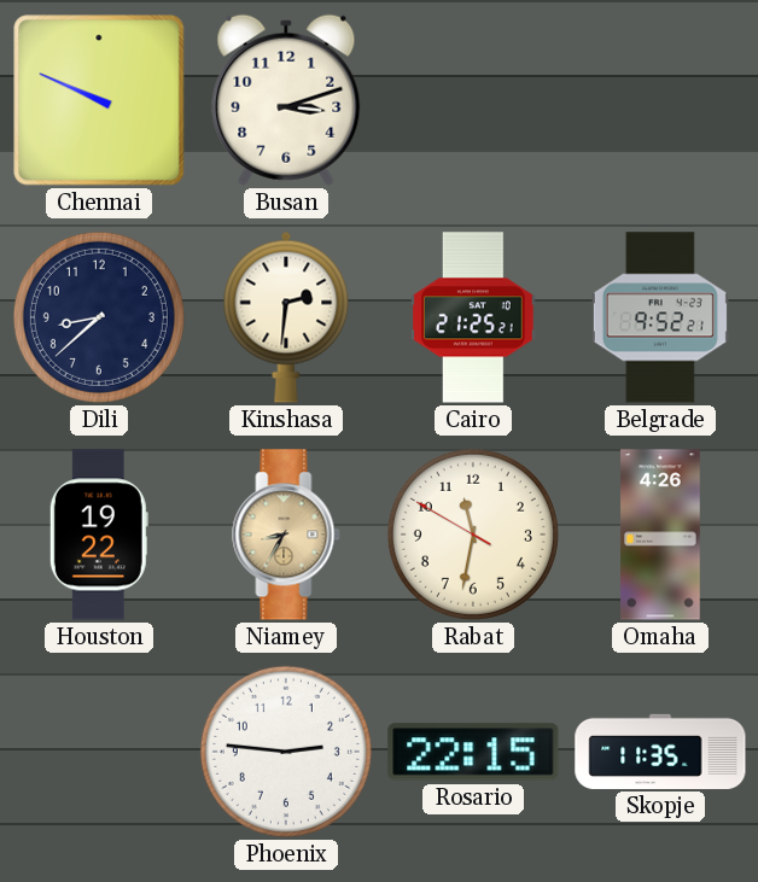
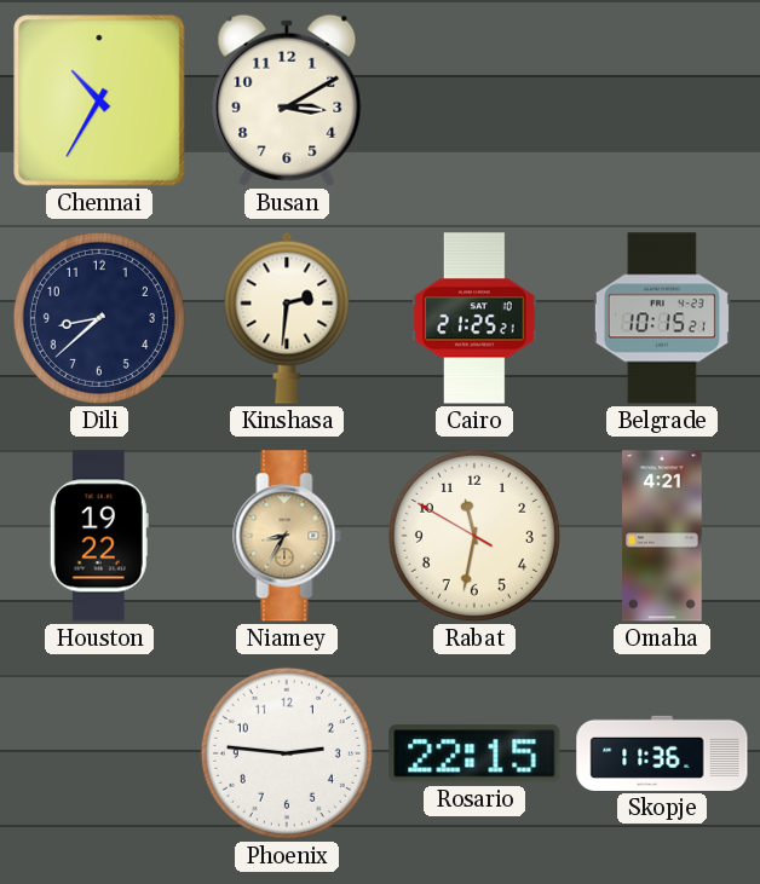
Chennai: 9:49 -> 10:35 (99, 100)
Busan: 3:12 -> 3:10 (287, 100)
Belgrade: 9:52 -> 10:15 (662, 318)
Omaha: 4:26 -> 4:21 (662, 536)
Skopje: 11:35 -> 11:36 (662, 753)
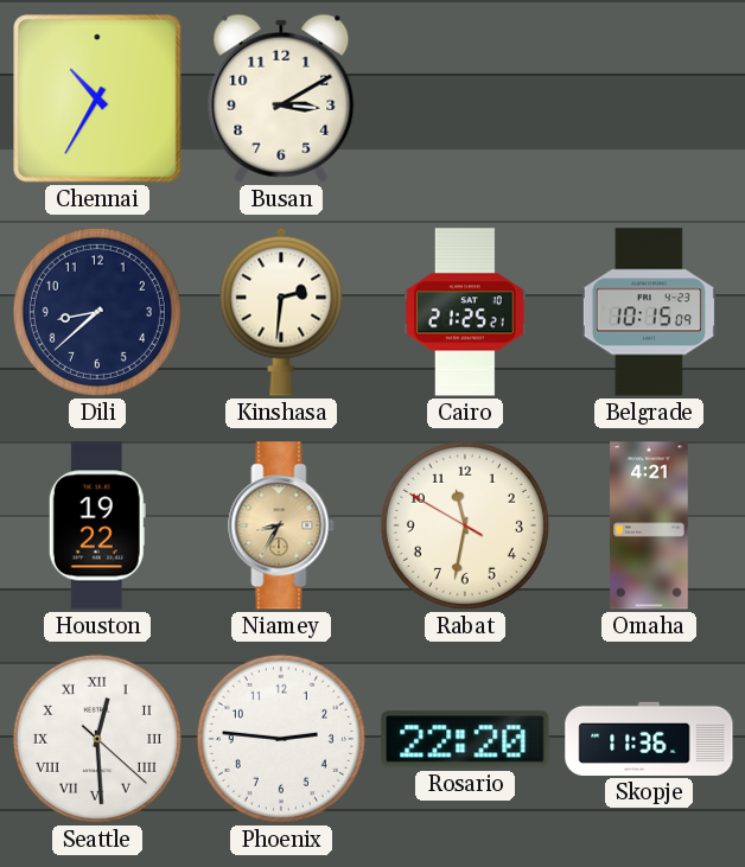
Belgrade: 10:15:21 -> 10:15:09 (649, 312)
Seattle: none -> 12:29 (97, 739)
Rosario: 22:15 -> 22:20 (465, 739)
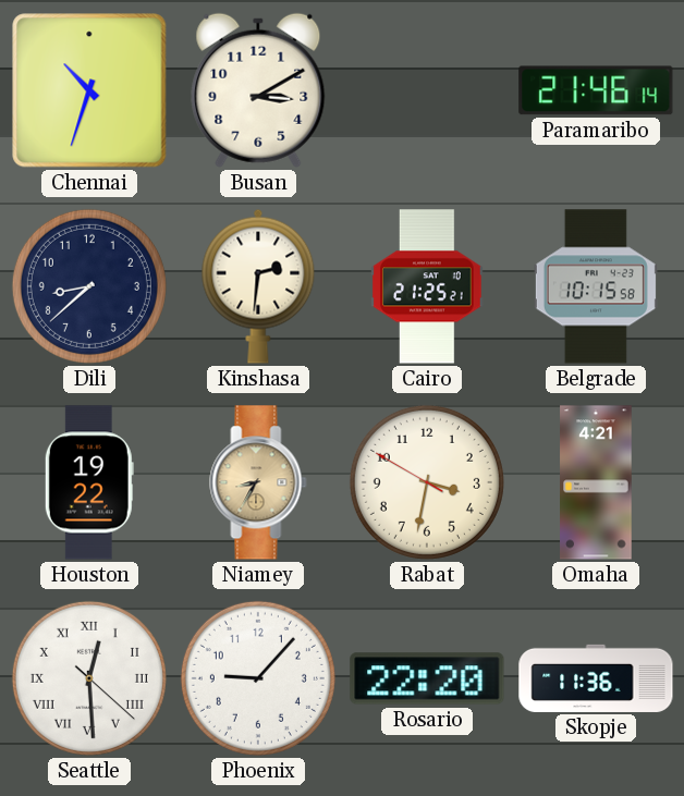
Chennai: 10:35 -> 10:33 (89, 90)
Paramaribo: none -> 21:46 (596, 90)
Belgrade: 10:15:09 -> 10:15:58 (596, 286)
Rabat: 11:31 -> 3:31 (427, 482)
Phoenix: 2:46 -> 9:07 (258, 678)
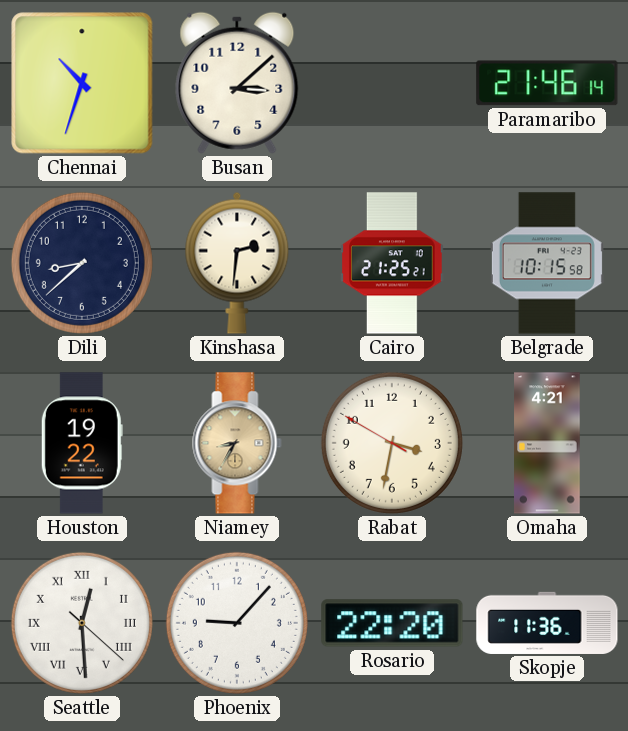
Busan: 3:10 -> 3:08 (237, 83)
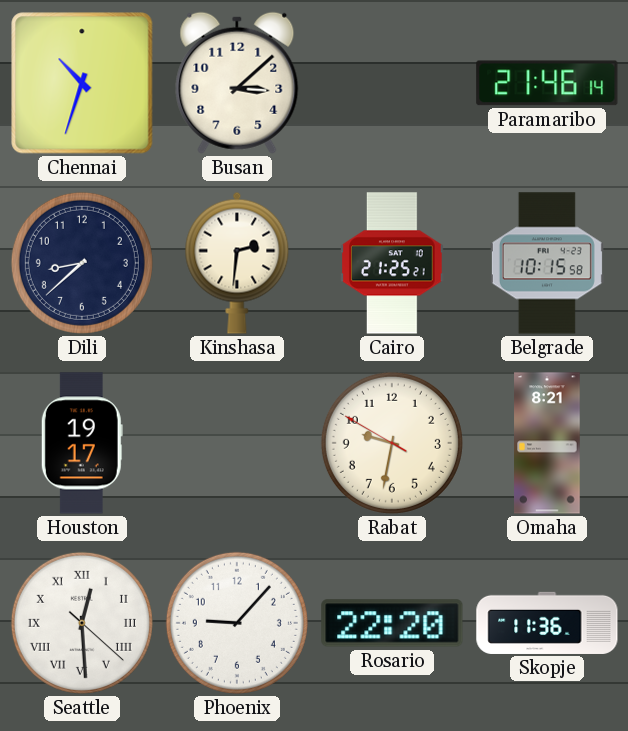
Houston: 19:22 -> 19:17 (82, 443)
Niamey: 8:35 -> none (237, 443)
Rabat: 3:31 -> 9:31 (392, 443)
Omaha: 4:21 -> 8:21 (547, 443)
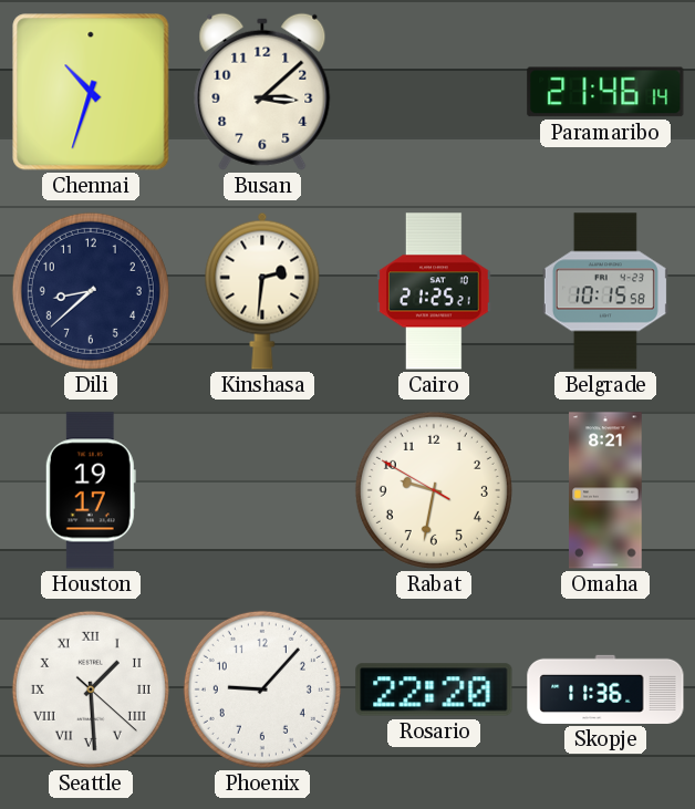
Seattle: 12:29 -> 1:29 (91, 689)
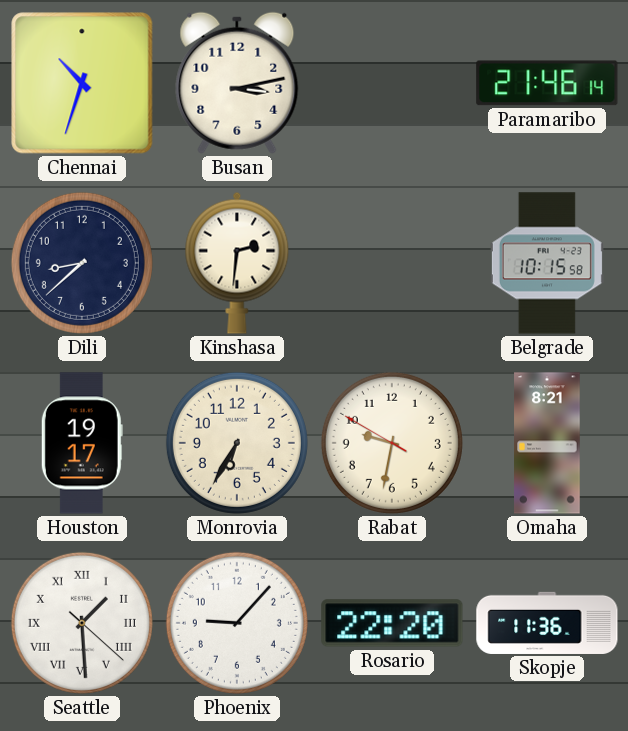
Busan: 3:08 -> 3:13 (237, 83)
Cairo: 21:25 -> none (434, 291)
Monrovia: none -> 6:35 (237, 443)
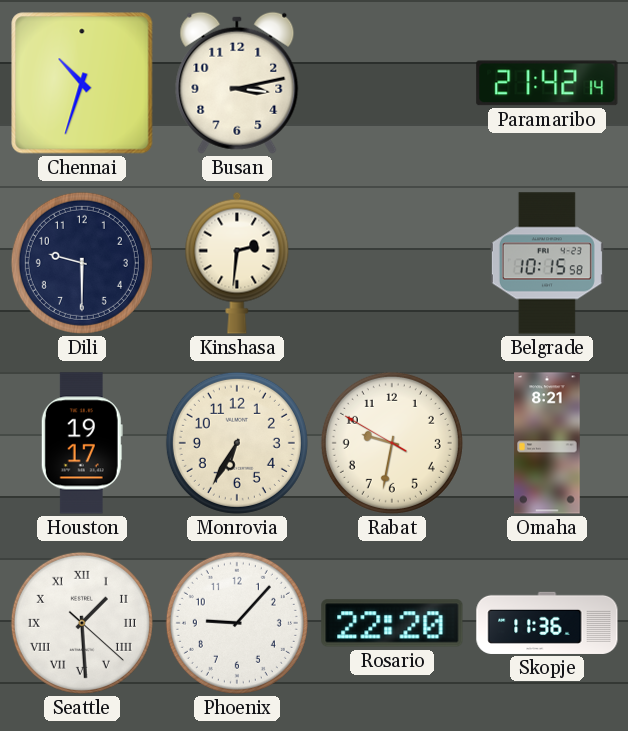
Paramaribo: 21:46 -> 21:42 (547, 83)
Dili: 8:38 -> 9:30 (82, 263)
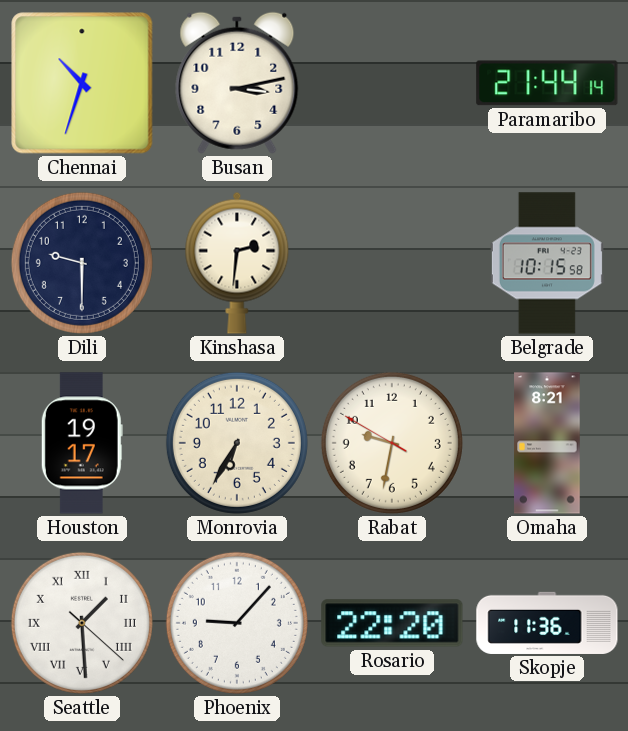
Paramaribo: 21:42 -> 21:44 (547, 83)
